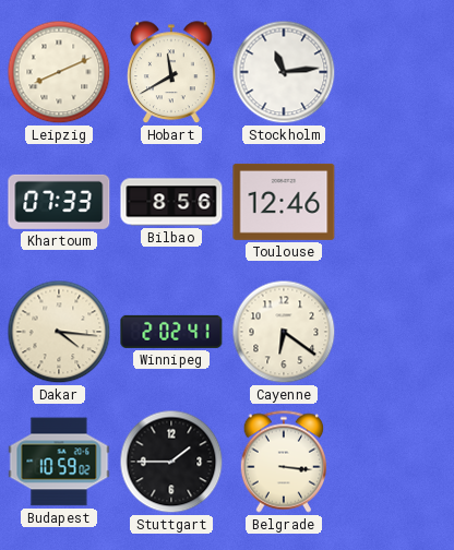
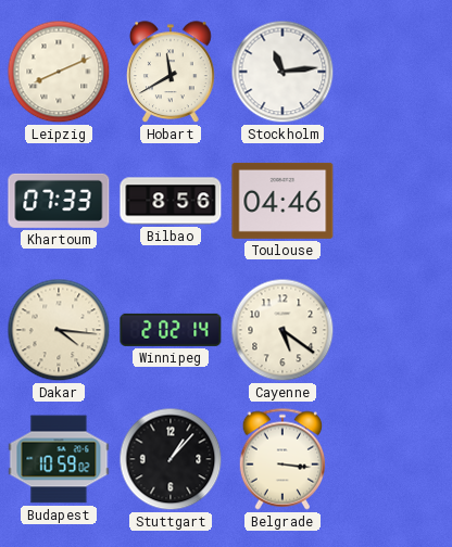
Toulouse: 12:46 -> 04:46 (282, 201)
Winnipeg: 2:02:41 -> 2:02:14 (171, 330)
Cayenne: 6:21 -> 5:21 (282, 330)
Stuttgart: 1:45 -> 1:07 (171, 459)
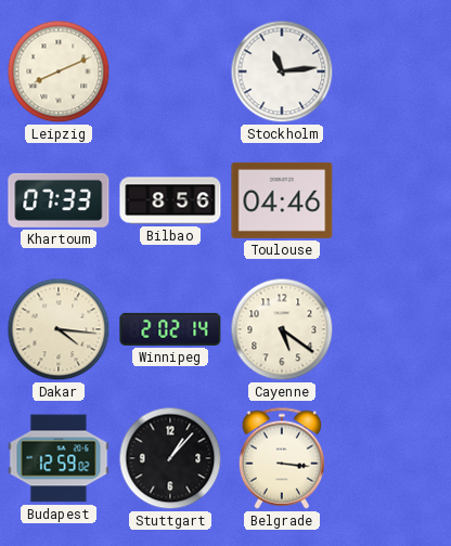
Hobart: 11:40 -> none (172, 73)
Budapest: 10:59 -> 12:59 (59, 458)
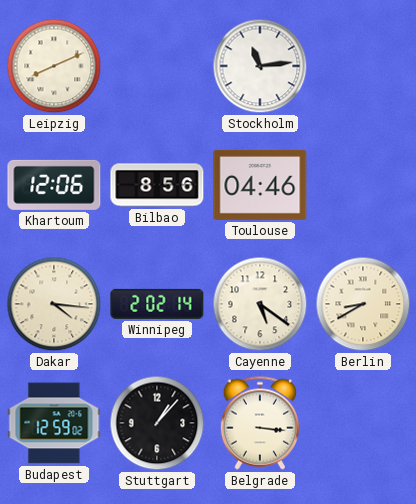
Khartoum: 07:33 -> 12:06 (54, 185)
Berlin: none -> 8:40 (363, 304)
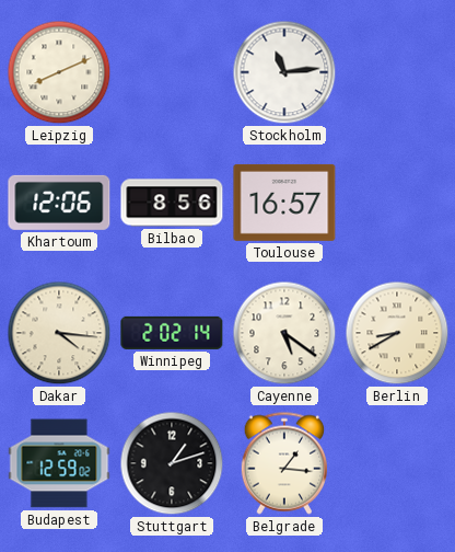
Toulouse: 04:46 -> 16:57 (284, 203)
Stuttgart: 1:07 -> 1:12 (172, 463)
Belgrade: 3:16 -> 1:16 (283, 463)
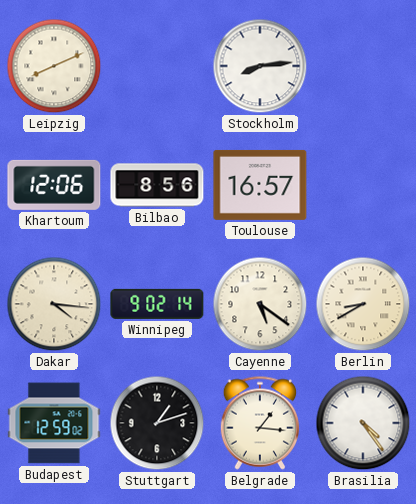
Stockholm: 11:14 -> 8:14 (260, 66)
Winnipeg: 2:02 -> 9:02 (157, 304)
Brasilia: none -> 4:24 (363, 423)
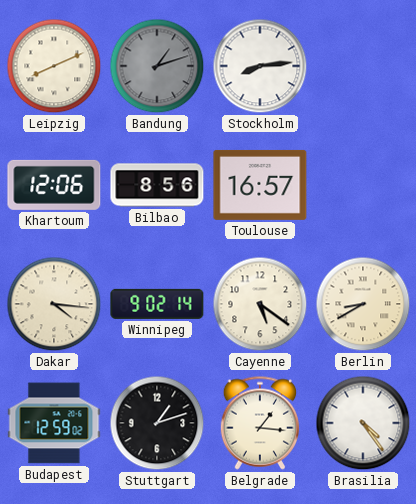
Bandung: none -> 1:12 (157, 66)
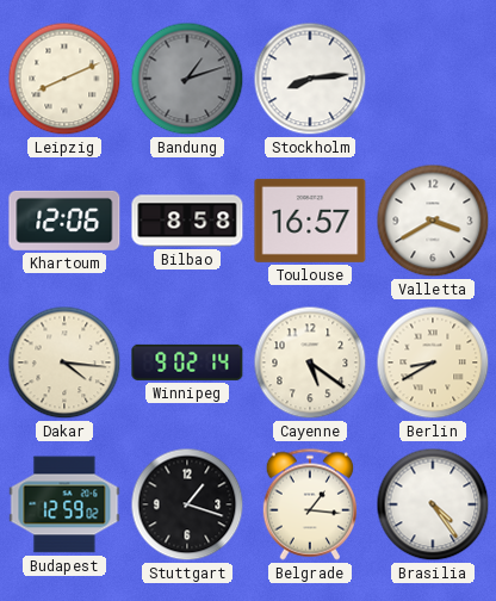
Bilbao: 8:56 -> 8:58 (187, 221)
Valletta: none -> 3:40 (433, 221)
Stuttgart: 1:12 -> 1:18 (187, 504)
